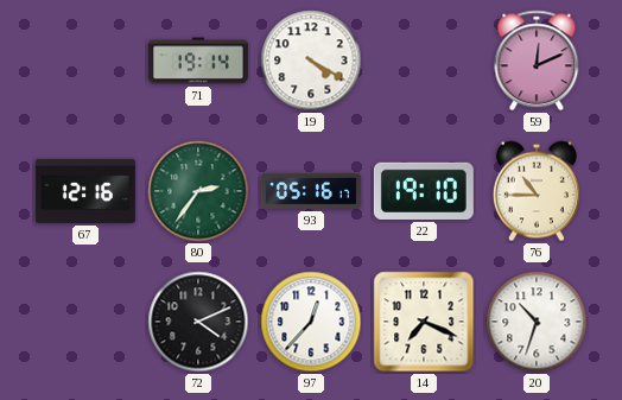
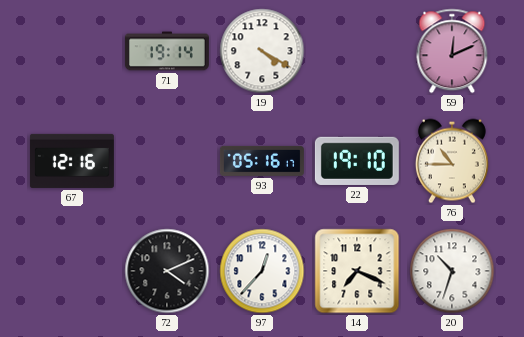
80: 2:36 -> none (198, 191)
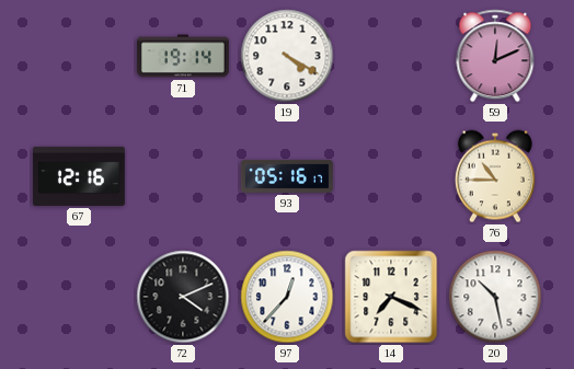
22: 19:10 -> none (357, 161)
20: 10:33 -> 10:28 (495, 297)
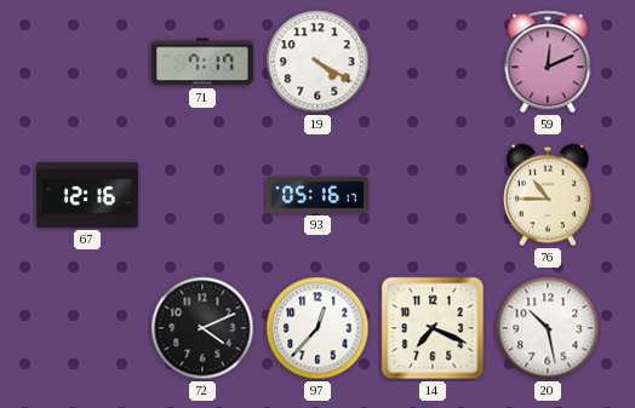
71: 19:14 -> 7:17 (202, 62)
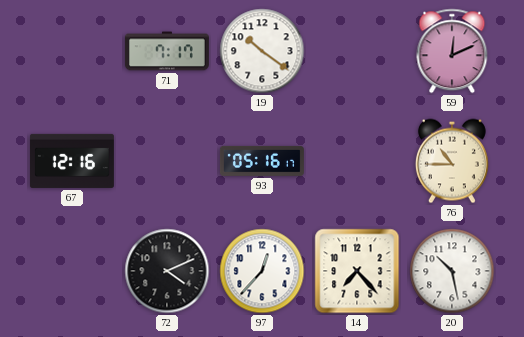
19: 4:20 -> 10:21 (262, 51)
14: 7:19 -> 7:23 (357, 271)
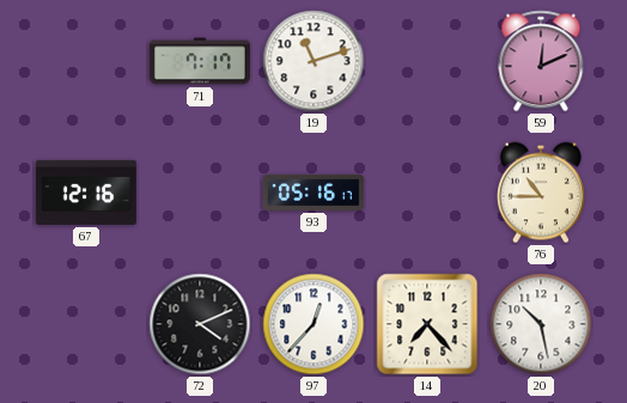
19: 10:21 -> 11:12 (313, 61)
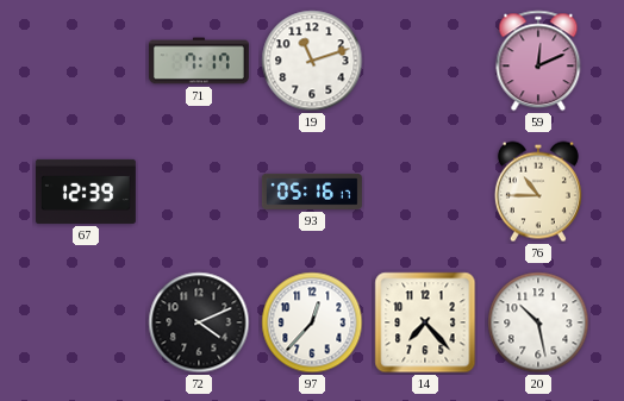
67: 12:16 -> 12:39 (86, 192)
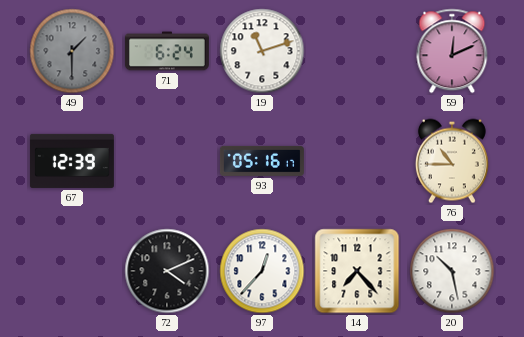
49: none -> 1:30 (72, 51)
71: 7:17 -> 6:24 (167, 51)
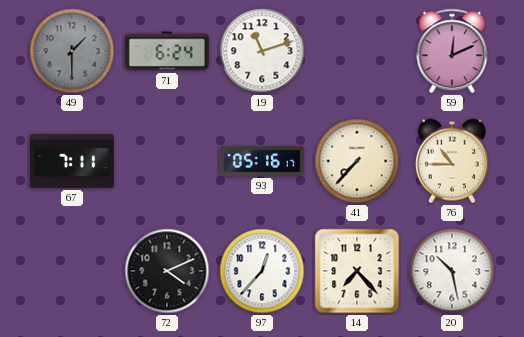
67: 12:39 -> 7:11 (72, 161)
41: none -> 7:37 (357, 161)
